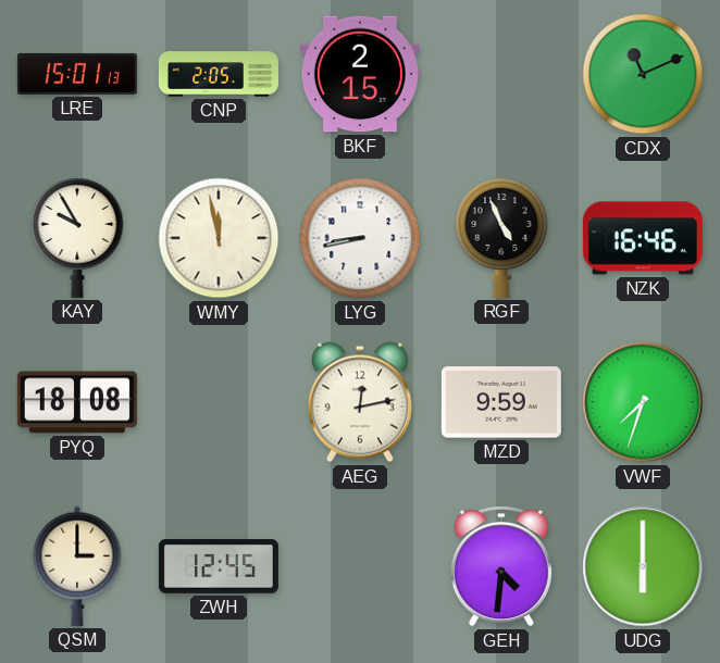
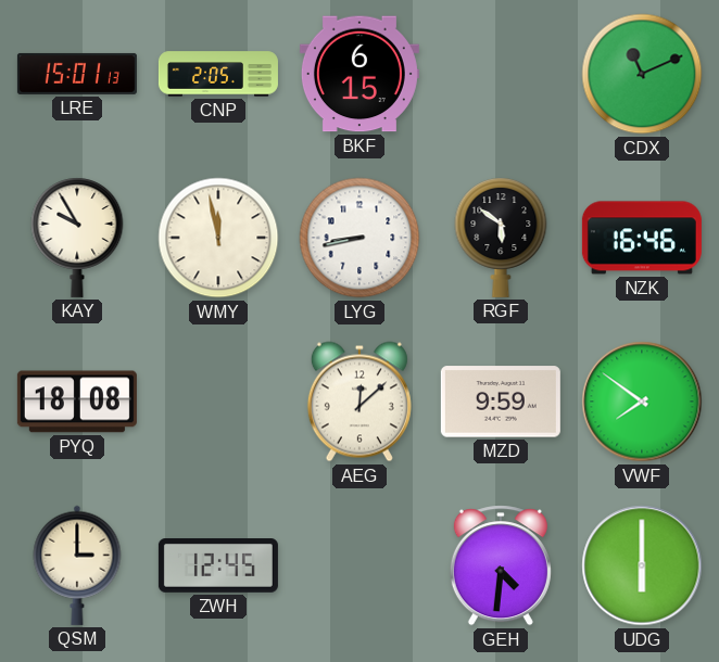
BKF: 2:15 -> 6:15 (359, 74)
RGF: 4:56 -> 5:51 (501, 238)
AEG: 12:13 -> 12:08 (359, 402)
VWF: 7:33 -> 7:51 (642, 402)
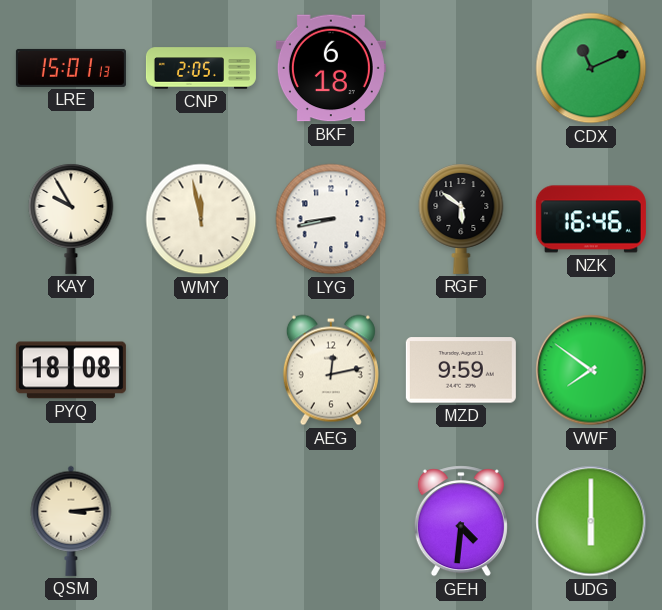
BKF: 6:15 -> 6:18 (331, 68)
AEG: 12:08 -> 12:13 (331, 370)
QSM: 3:00 -> 3:14 (71, 521)
ZWH: 12:45 -> none (218, 566)
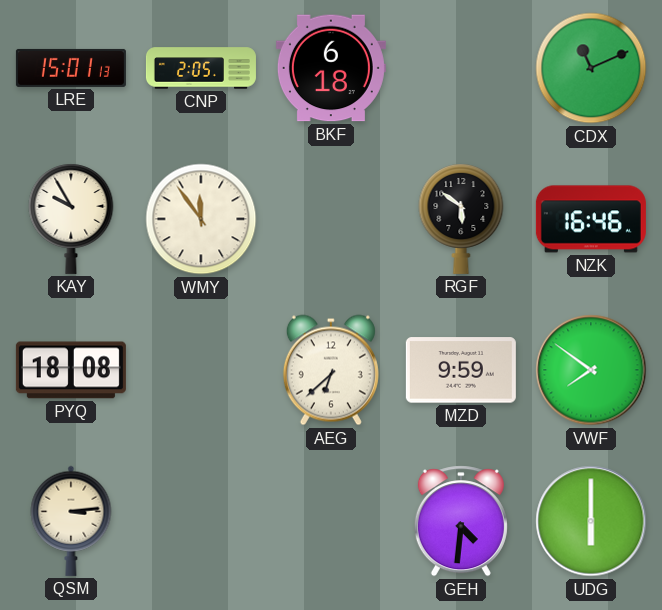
WMY: 11:58 -> 11:54 (201, 219)
LYG: 8:43 -> none (331, 219)
AEG: 12:13 -> 6:38 (331, 370)
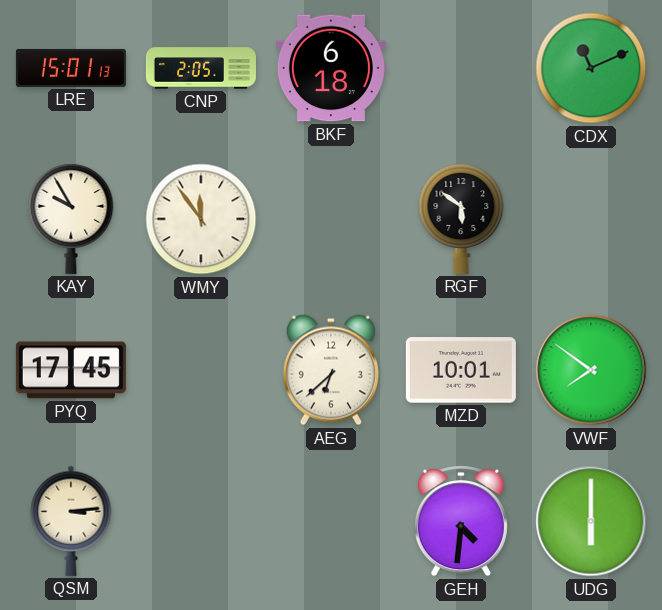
NZK: 16:46 -> none (591, 219)
PYQ: 18:08 -> 17:45 (71, 370)
MZD: 9:59 -> 10:01 (461, 370)
